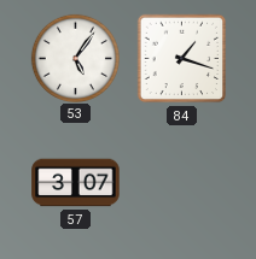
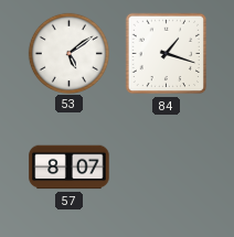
53: 5:06 -> 5:09 (68, 53)
57: 3:07 -> 8:07 (70, 168)
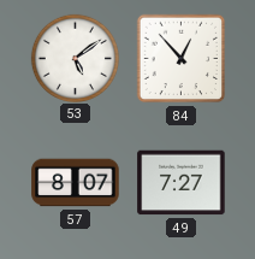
84: 1:18 -> 12:53 (182, 59)
49: none -> 7:27 (182, 183)
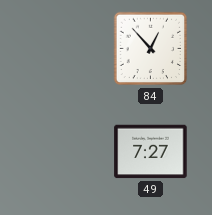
53: 5:09 -> none (75, 58)
57: 8:07 -> none (76, 183)
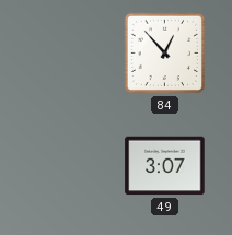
49: 7:27 -> 3:07 (165, 166)
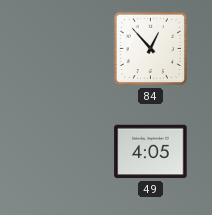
49: 3:07 -> 4:05 (151, 152)
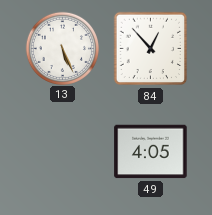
13: none -> 5:26 (62, 48)
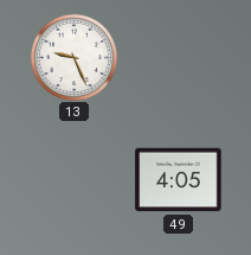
13: 5:26 -> 9:26 (73, 57)
84: 12:53 -> none (151, 49)
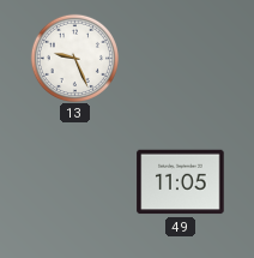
49: 4:05 -> 11:05 (181, 182)
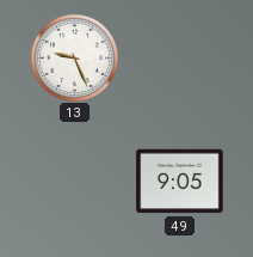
49: 11:05 -> 9:05 (180, 182)
